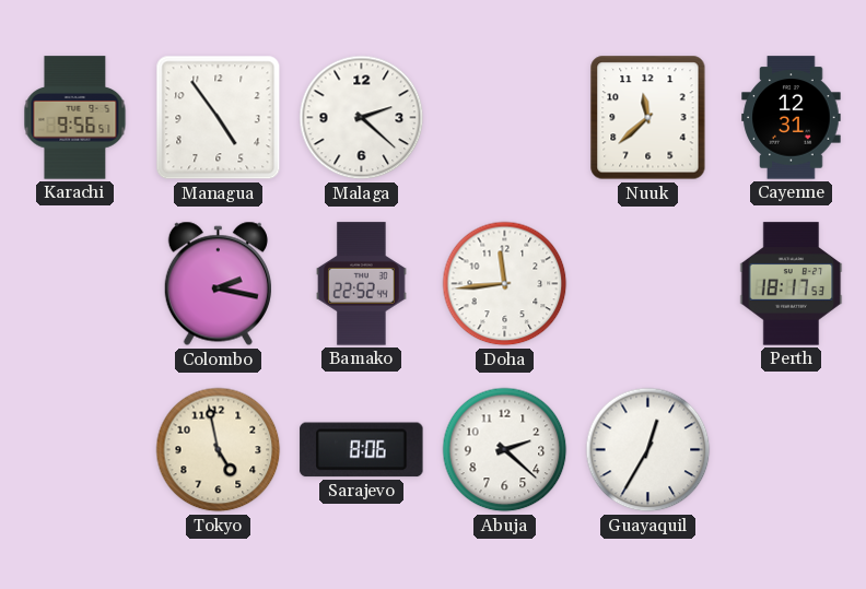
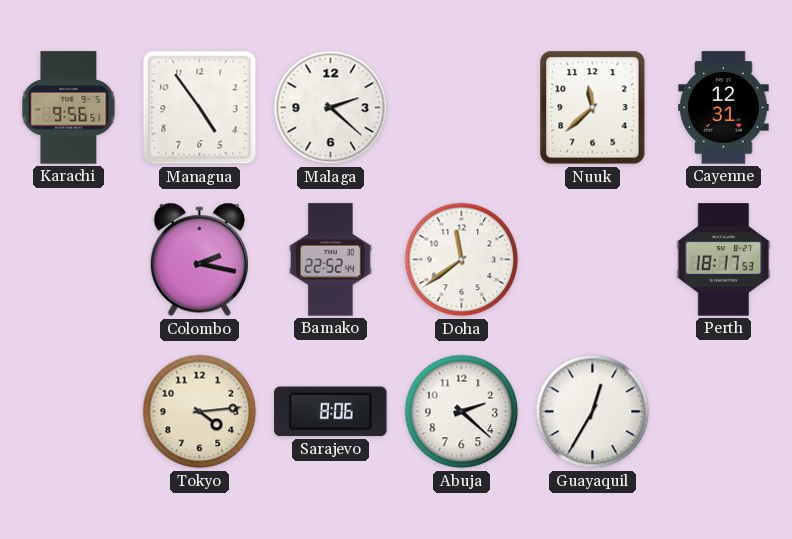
Doha: 11:44 -> 11:39 (462, 260)
Tokyo: 4:58 -> 4:14 (200, 412)
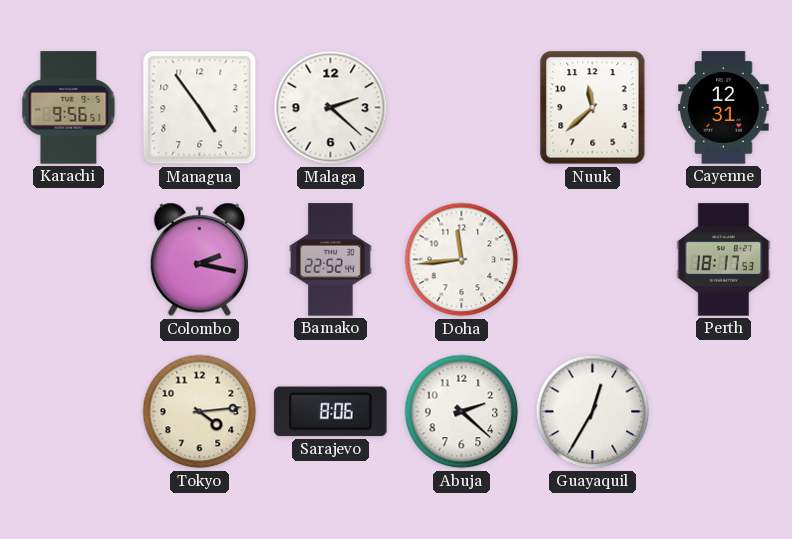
Doha: 11:39 -> 11:44 (462, 260)
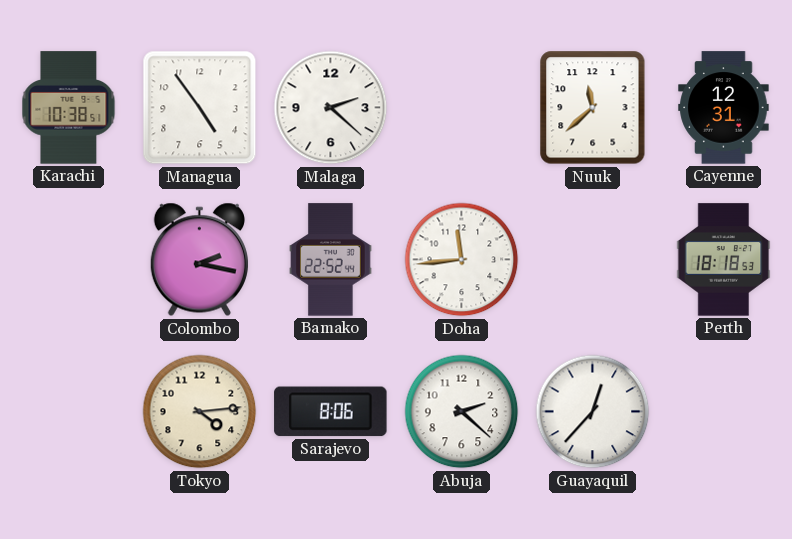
Karachi: 9:56 -> 10:38 (69, 108)
Perth: 18:17 -> 18:18 (724, 260)
Guayaquil: 12:35 -> 12:37 (593, 412)
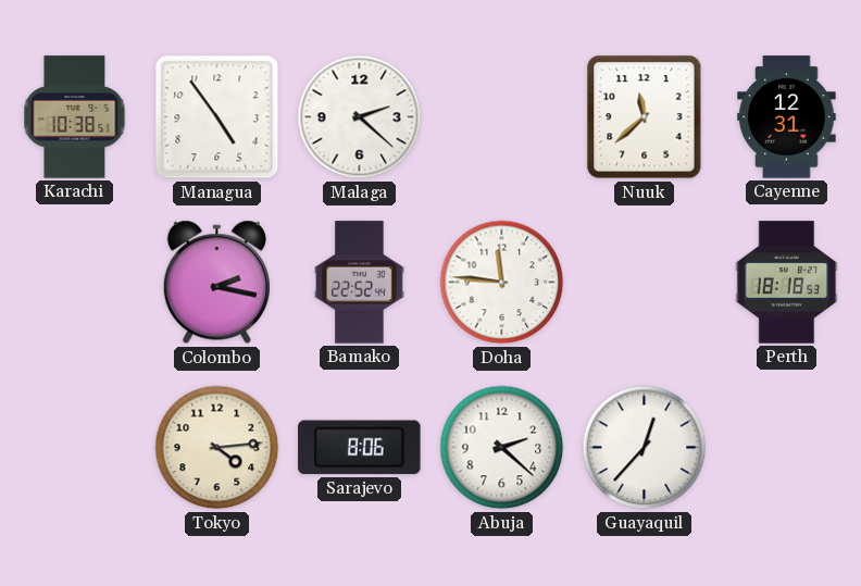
Doha: 11:44 -> 11:46 (502, 283)
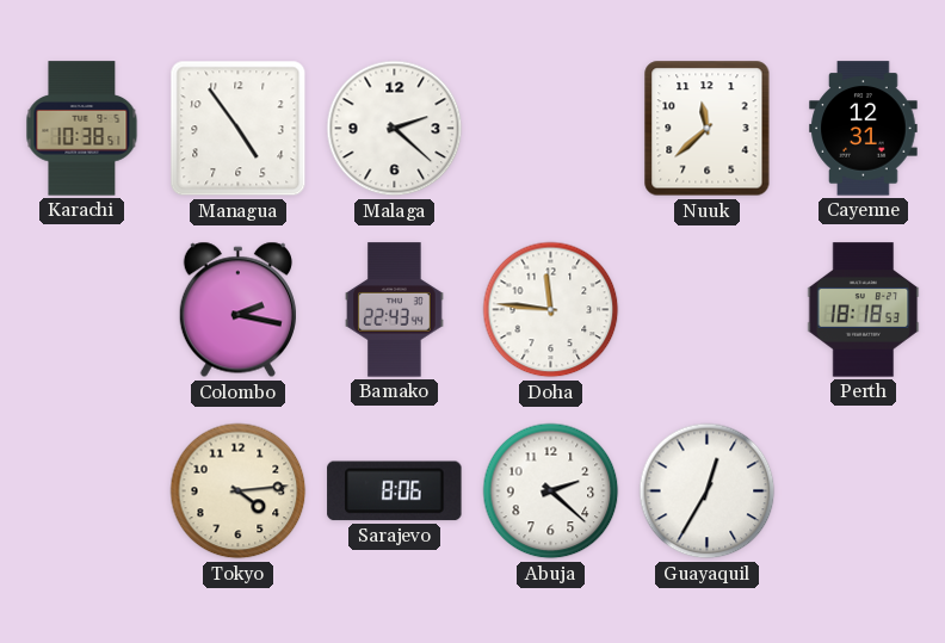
Bamako: 22:52 -> 22:43 (395, 310)
Guayaquil: 12:37 -> 12:35 (708, 491)
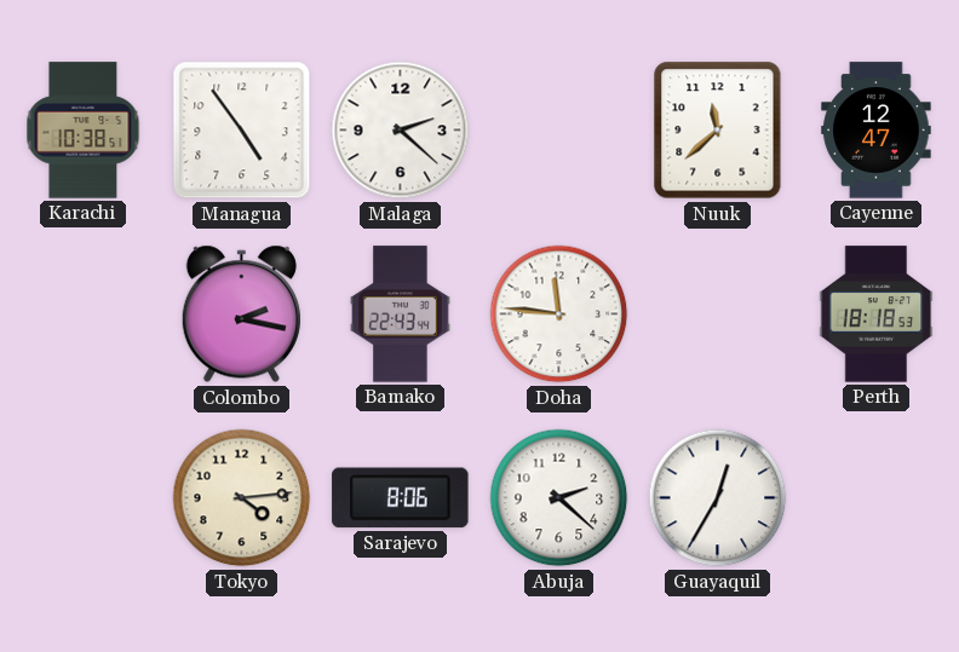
Cayenne: 12:31 -> 12:47 (877, 131)
